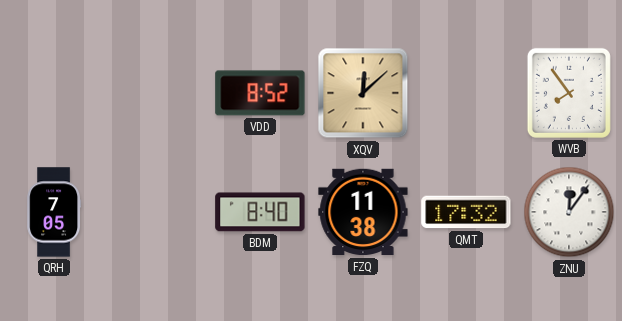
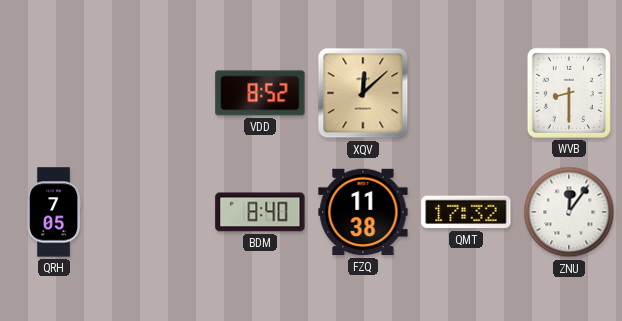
WVB: 7:54 -> 8:30 (569, 93)
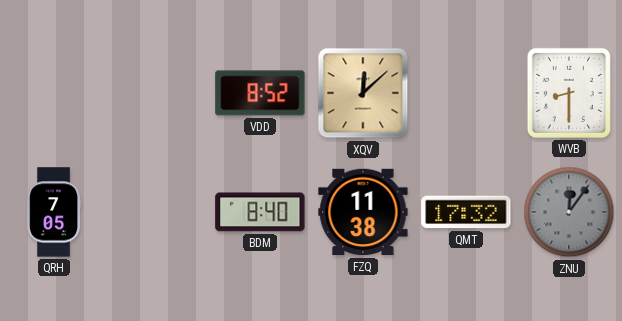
ZNU dial: white -> grey (569, 212)
